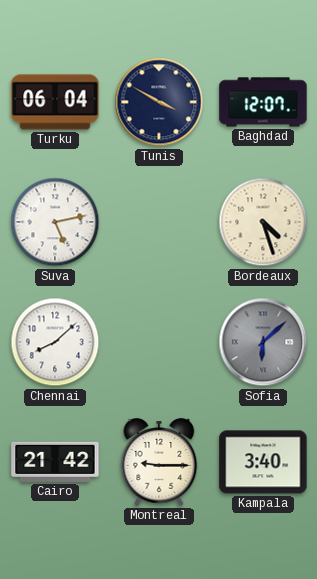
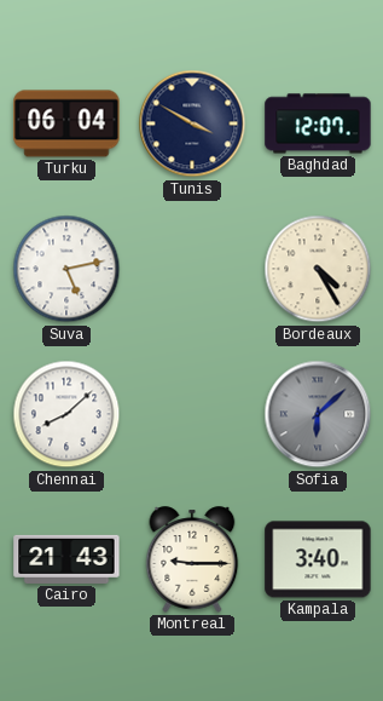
Bordeaux: 4:27 -> 4:25 (318, 269)
Cairo: 21:42 -> 21:43 (66, 559)
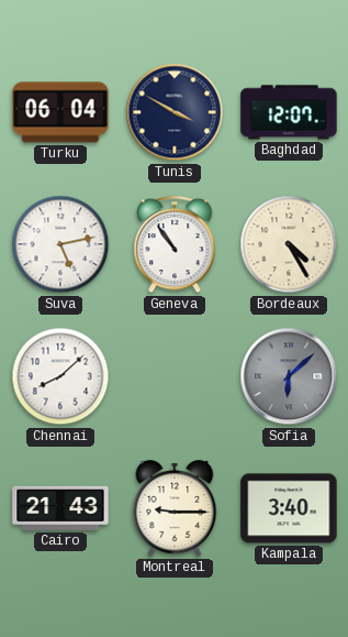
Geneva: none -> 10:54 (175, 245)
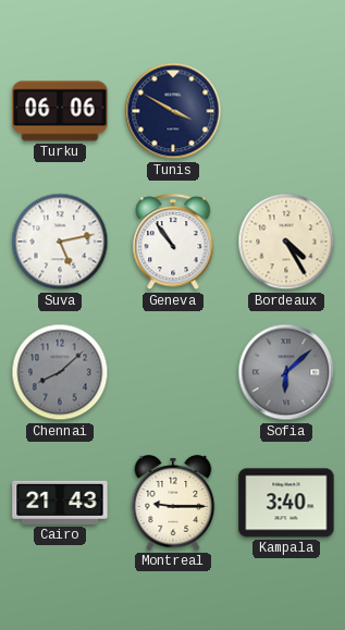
Turku: 06:04 -> 06:06 (60, 111)
Baghdad: 12:07 -> none (289, 112)
Chennai dial: white -> grey (60, 372)
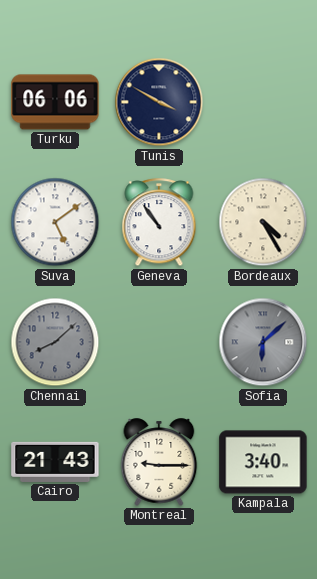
Suva: 5:13 -> 5:09 (55, 222)
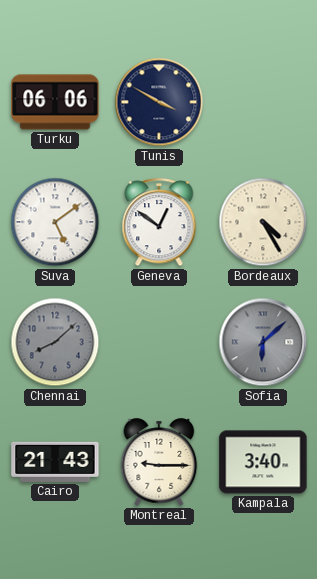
Geneva: 10:54 -> 12:51 (159, 223)
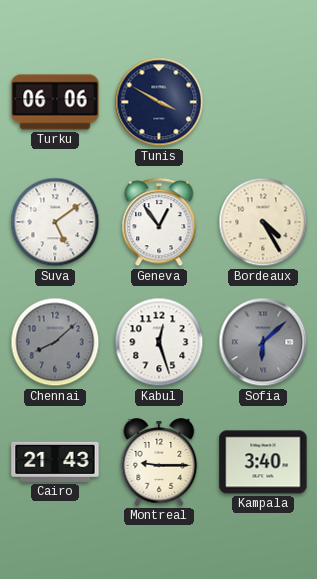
Geneva: 12:51 -> 12:54 (159, 223)
Kabul: none -> 12:27 (159, 342)
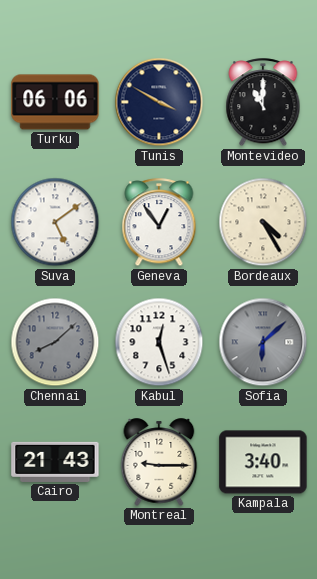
Montevideo: none -> 11:00 (263, 103)
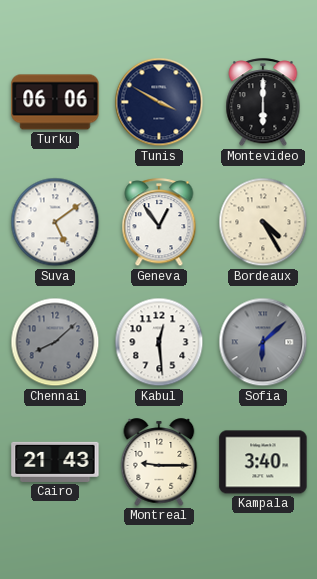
Montevideo: 11:00 -> 6:00 (263, 103)
Kabul: 12:27 -> 12:29 (159, 342)
